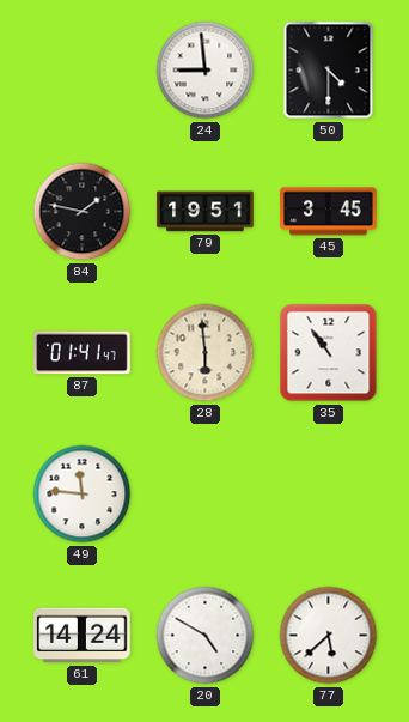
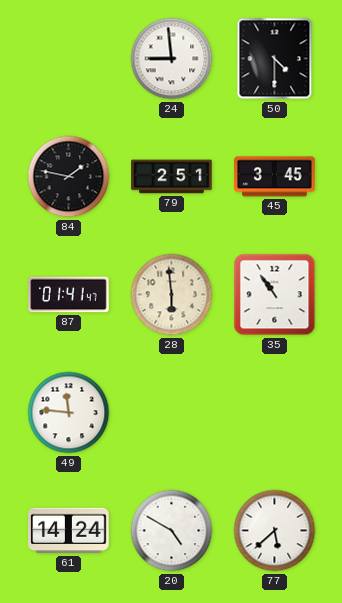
79: 19:51 -> 2:51 (172, 177)
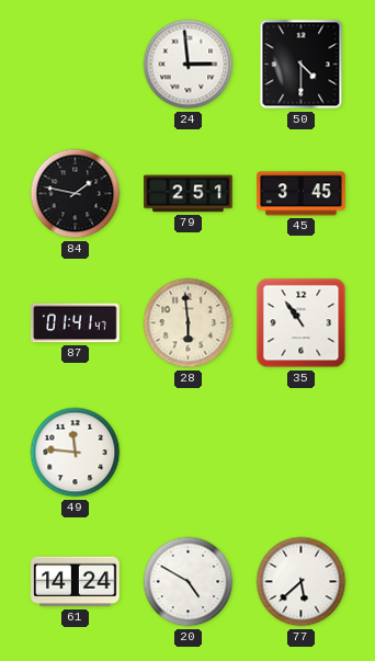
24: 8:59 -> 2:59 (189, 65)
